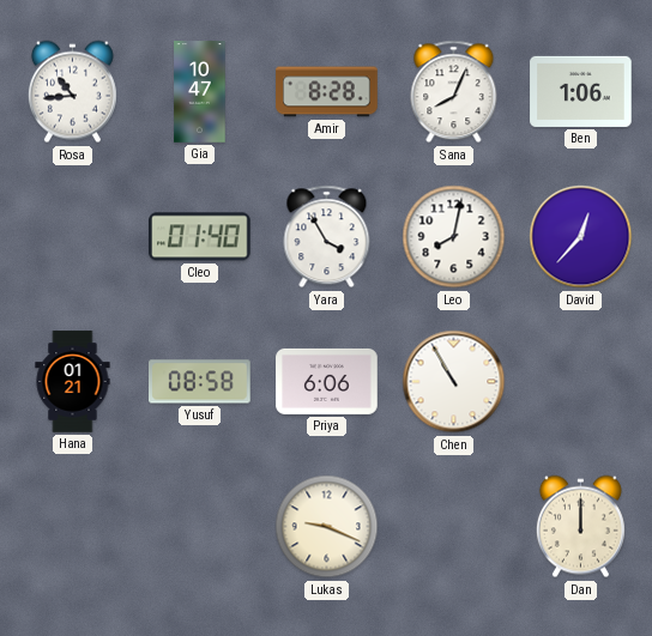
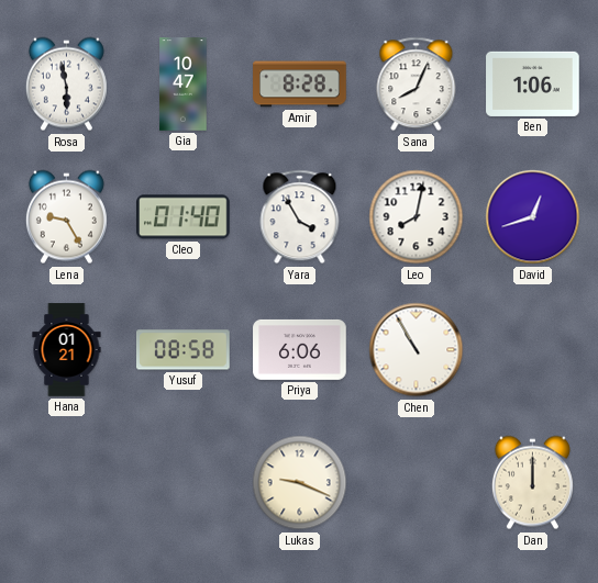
Rosa: 10:44 -> 5:58 (66, 85)
Lena: none -> 9:25 (66, 217)
David: 12:37 -> 12:42 (533, 217)
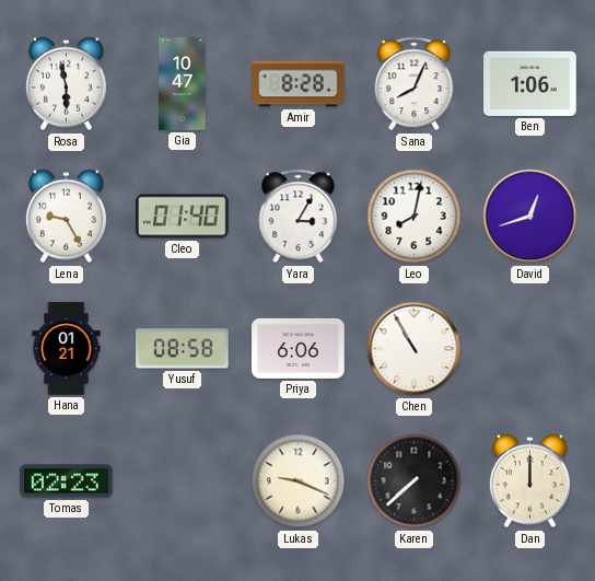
Yara: 3:55 -> 3:05 (299, 217)
Tomas: none -> 02:23 (67, 481)
Karen: none -> 7:38 (415, 481)
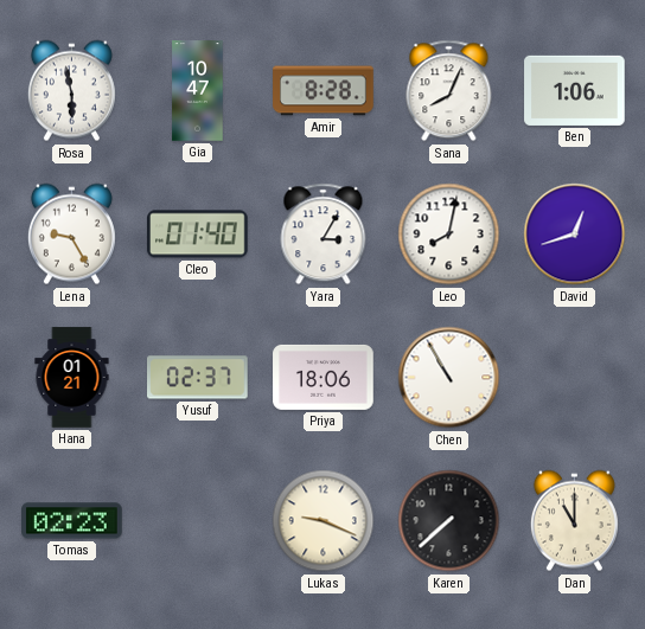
Yusuf: 08:58 -> 02:37 (198, 378)
Priya: 6:06 -> 18:06 (324, 377)
Dan: 12:00 -> 11:00 (574, 521)
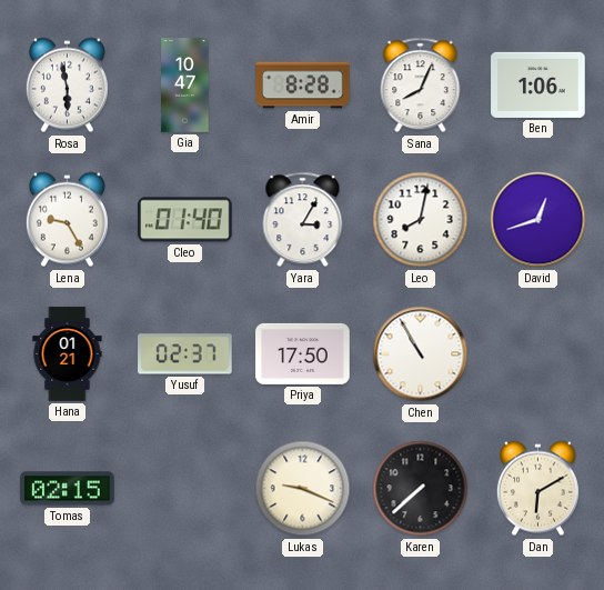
Priya: 18:06 -> 17:50 (303, 353)
Tomas: 02:23 -> 02:15 (68, 489)
Dan: 11:00 -> 6:10 (537, 489)
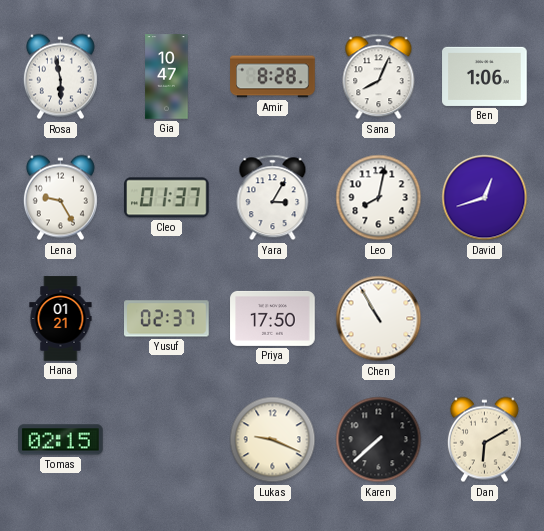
Cleo: 01:40 -> 01:37 (167, 198)
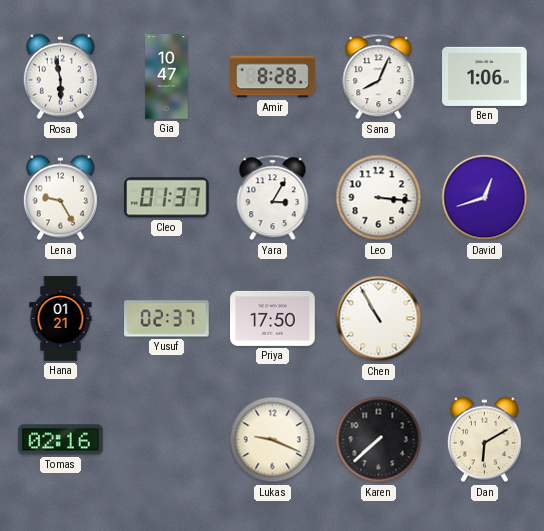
Leo: 8:02 -> 3:16 (379, 198)
Tomas: 02:15 -> 02:16 (61, 440)
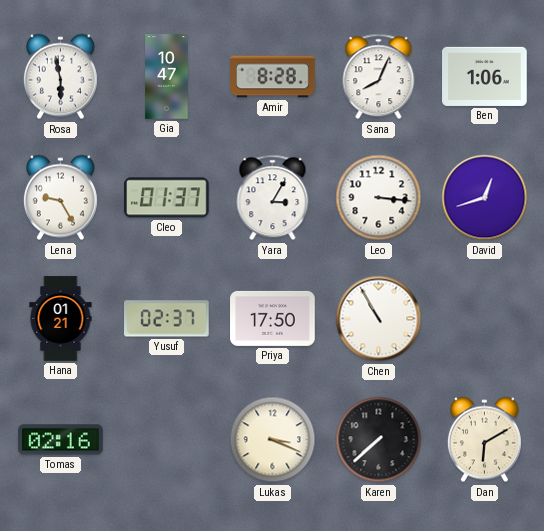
Lukas: 9:19 -> 3:19 (273, 440)
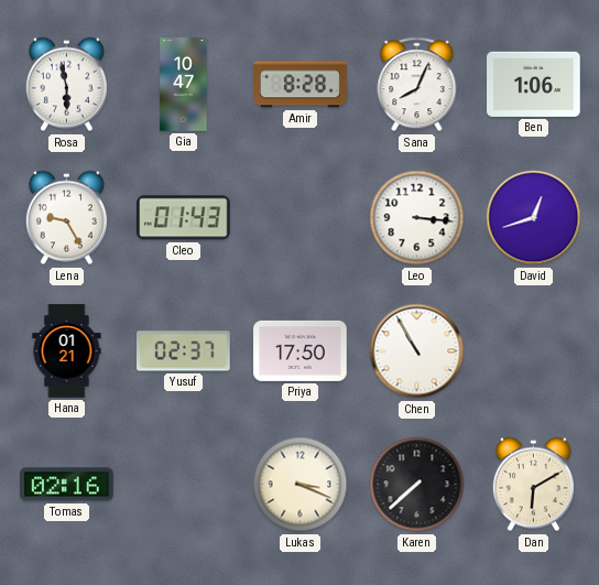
Cleo: 01:37 -> 01:43 (184, 218)
Yara: 3:05 -> none (273, 198)
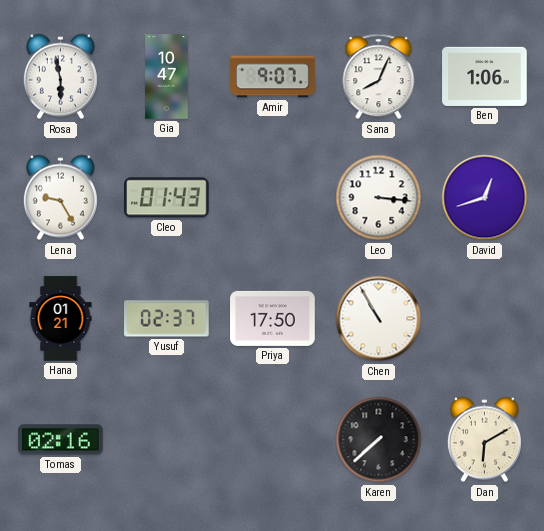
Amir: 8:28 -> 9:07 (273, 77)
Lukas: 3:19 -> none (301, 485)
